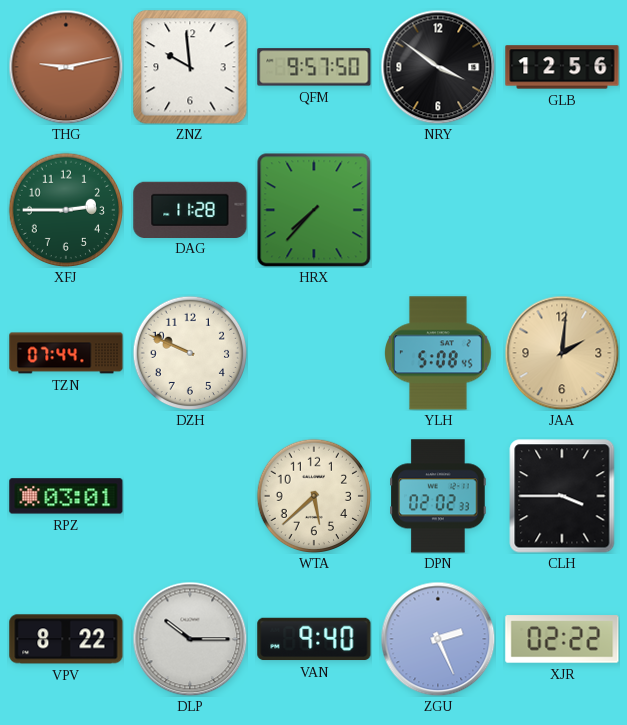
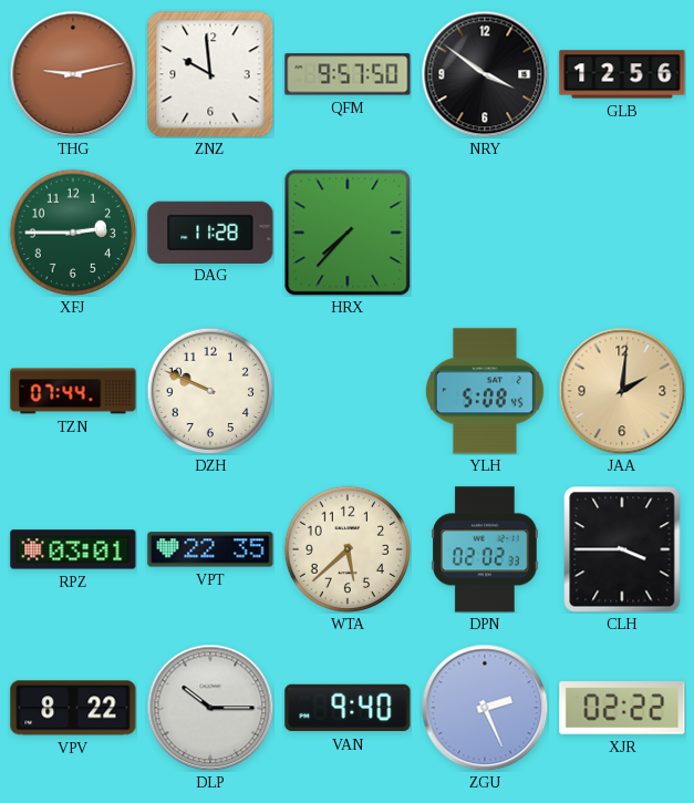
VPT: none -> 22:35 (210, 549)
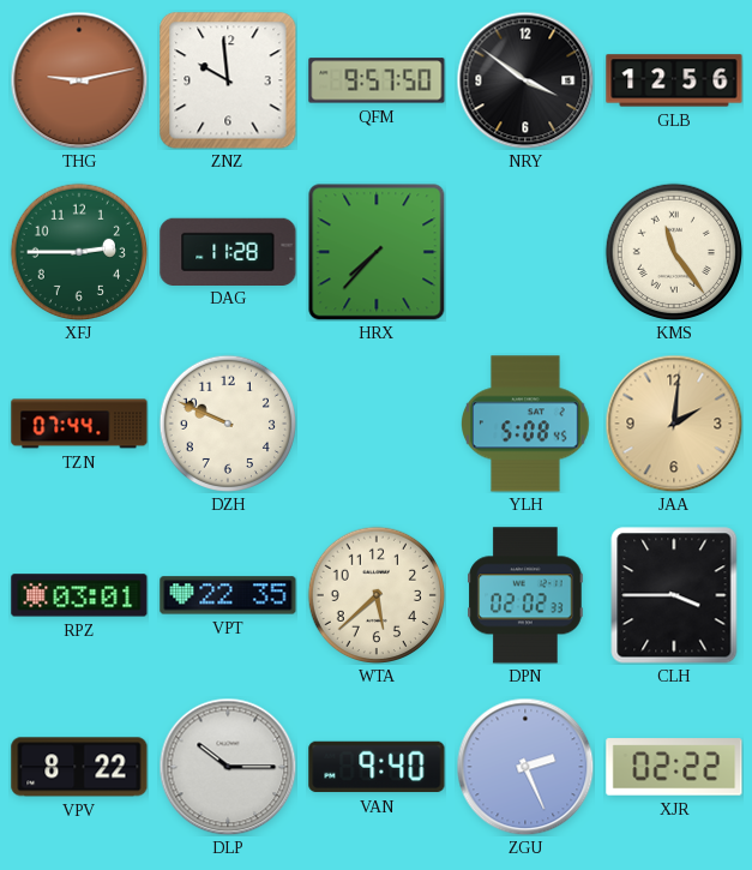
KMS: none -> 11:24 (674, 252)
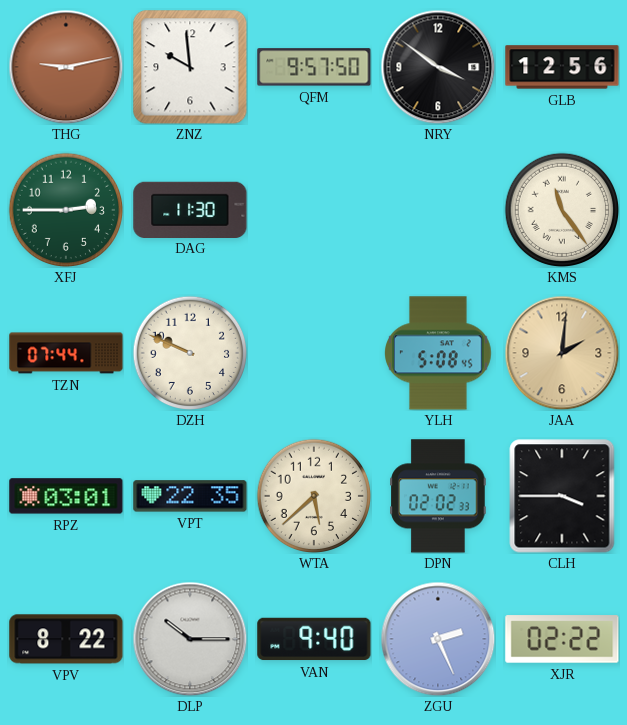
DAG: 11:28 -> 11:30 (190, 209)
HRX: 7:37 -> none (377, 252)
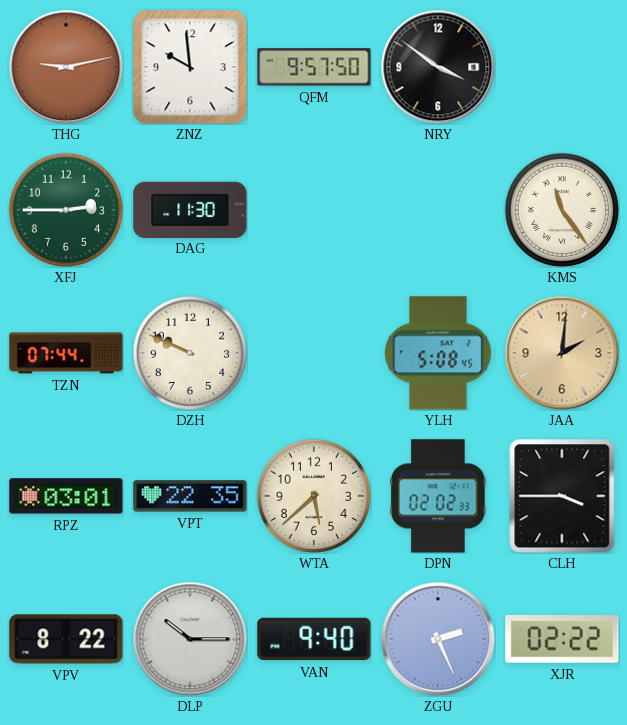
GLB: 12:56 -> none (562, 67)
